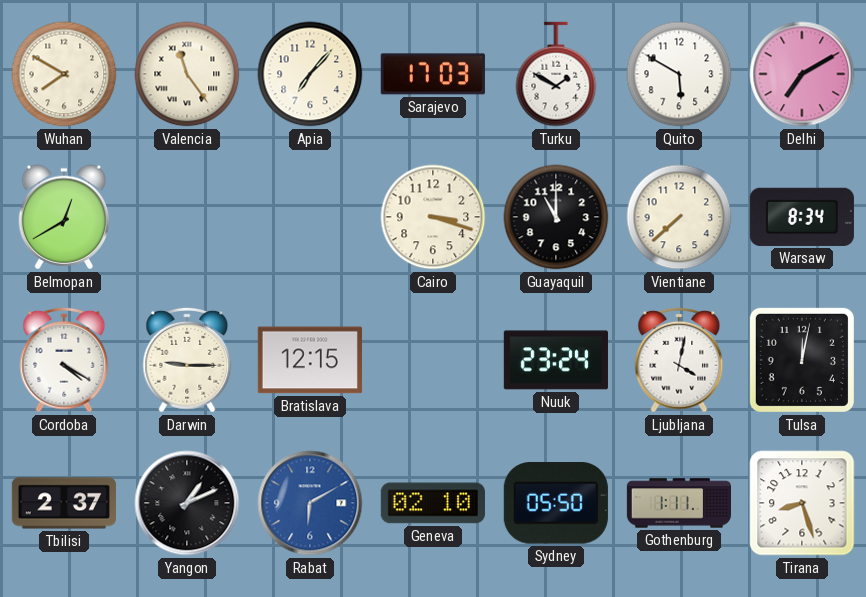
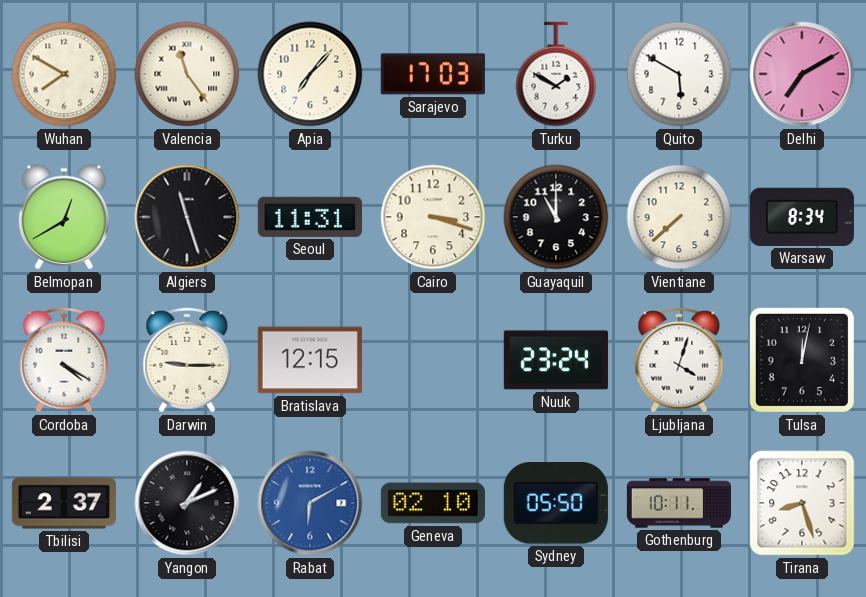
Algiers: none -> 11:27 (187, 217)
Seoul: none -> 11:31 (310, 217)
Ljubljana: 4:02 -> 4:03 (679, 360)
Gothenburg: 1:11 -> 10:11 (678, 503)
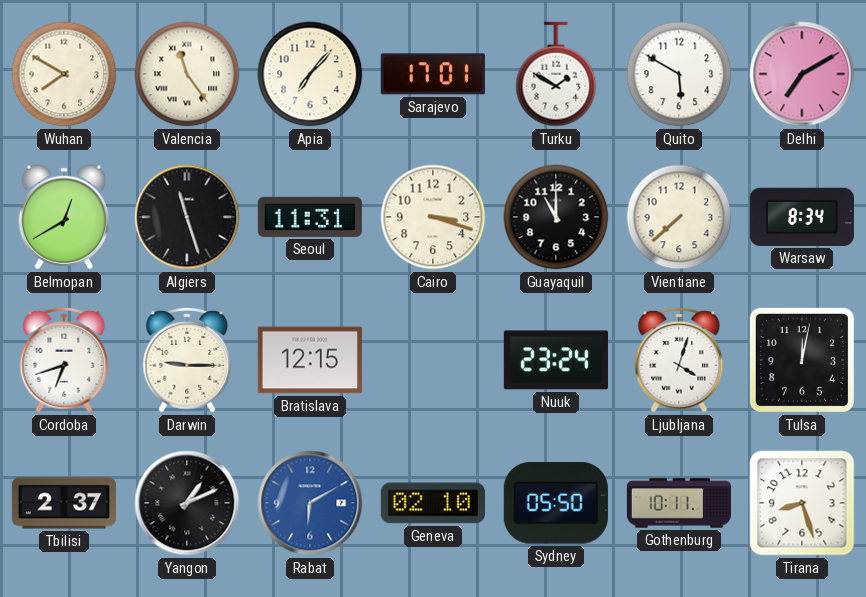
Sarajevo: 17:03 -> 17:01 (433, 74)
Cordoba: 4:20 -> 6:42 (64, 360)
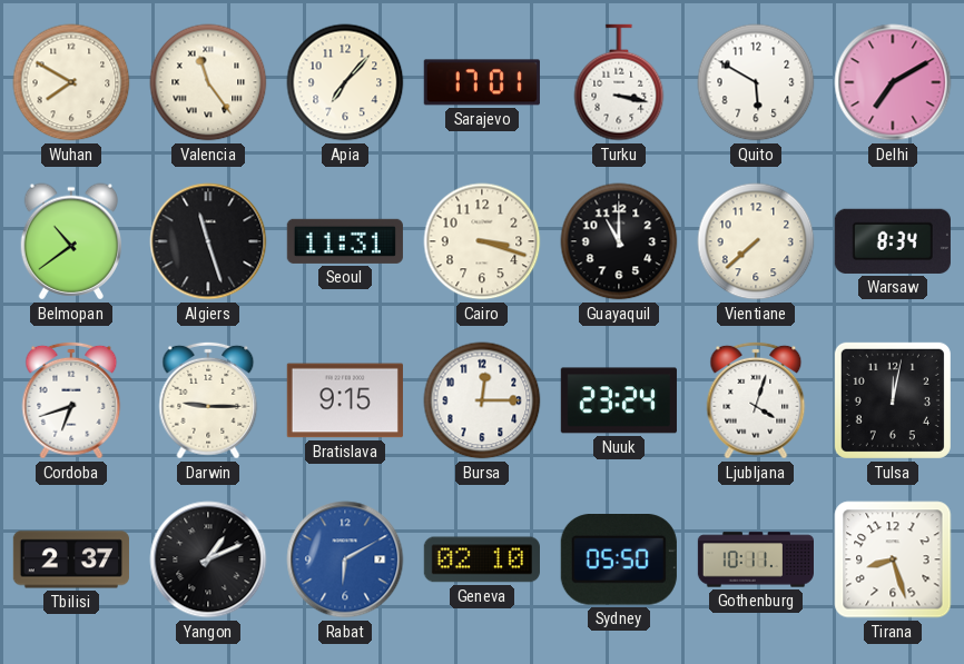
Turku: 1:50 -> 3:17 (619, 82)
Belmopan: 12:40 -> 10:39 (70, 241)
Bratislava: 12:15 -> 9:15 (345, 400)
Bursa: none -> 12:15 (482, 400)
